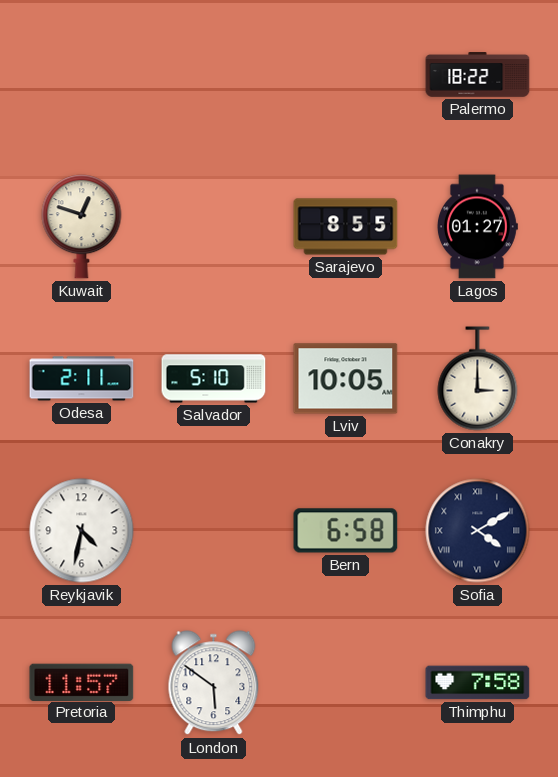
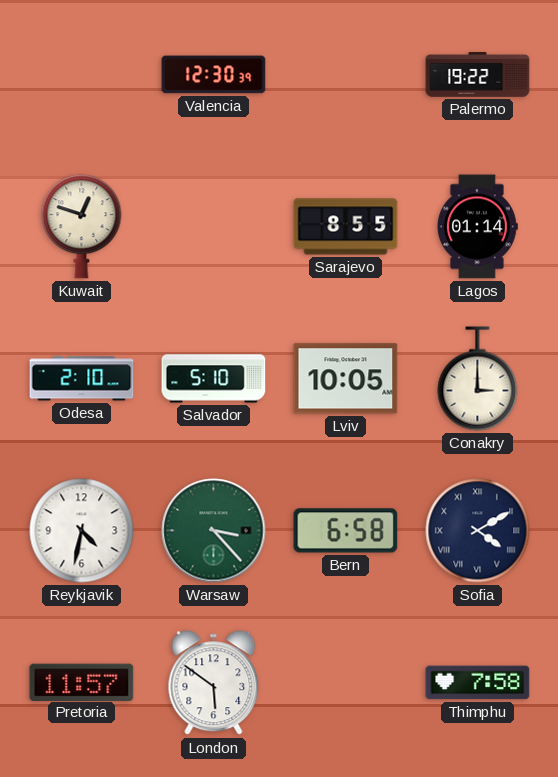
Valencia: none -> 12:30 (214, 75)
Palermo: 18:22 -> 19:22 (478, 75)
Lagos: 01:27 -> 01:14 (477, 227)
Odesa: 2:11 -> 2:10 (82, 379)
Warsaw: none -> 3:23 (214, 531)
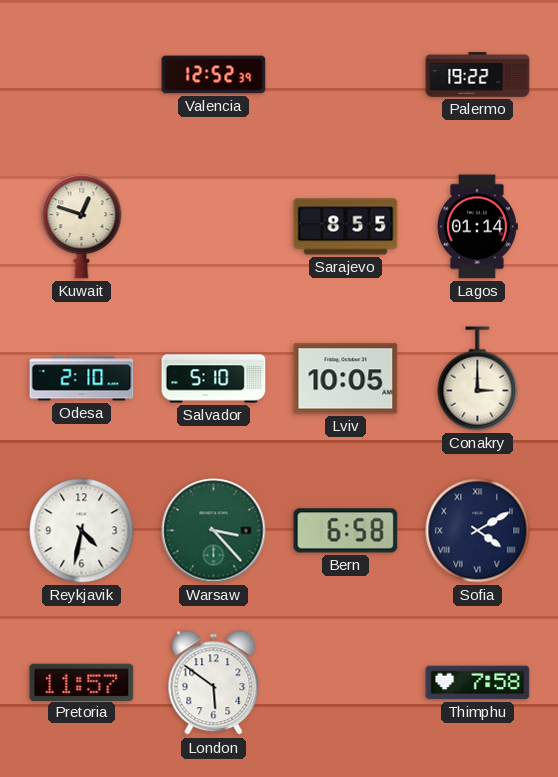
Valencia: 12:30 -> 12:52 (214, 75)
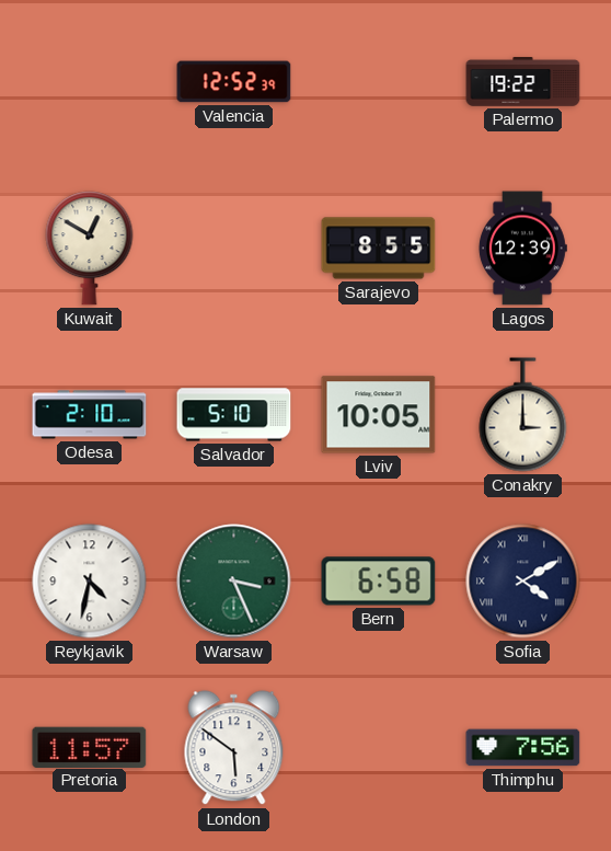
Kuwait: 12:48 -> 12:50 (90, 249)
Lagos: 01:14 -> 12:39 (522, 249)
Warsaw: 3:23 -> 3:26 (234, 582)
Thimphu: 7:58 -> 7:56 (523, 748)
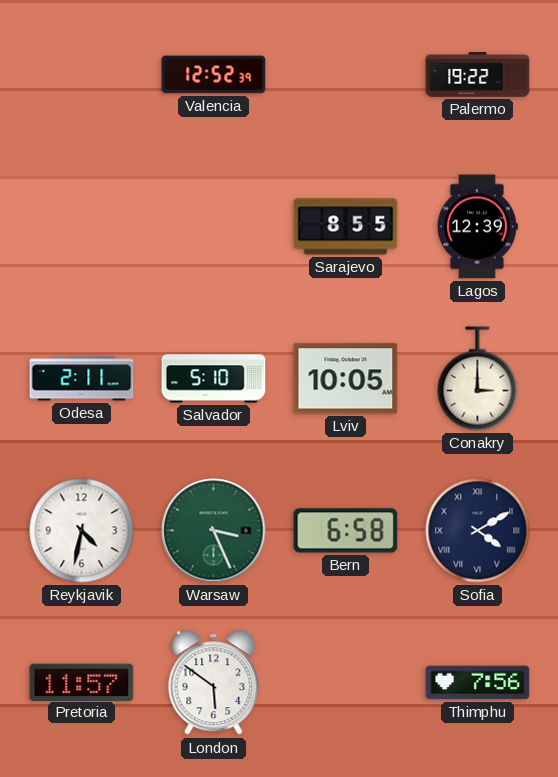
Kuwait: 12:50 -> none (90, 249)
Odesa: 2:10 -> 2:11 (82, 379)
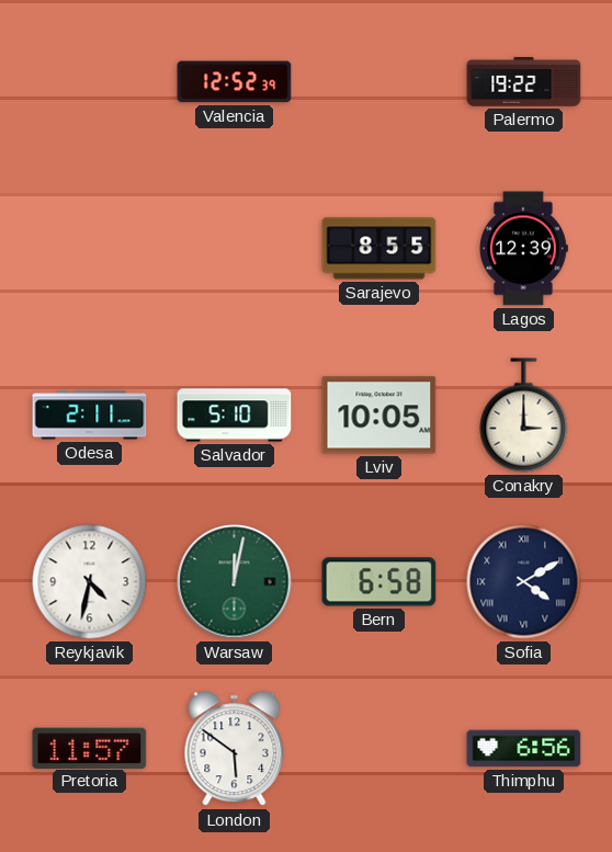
Warsaw: 3:26 -> 12:02 (235, 582)
Thimphu: 7:56 -> 6:56 (524, 749)
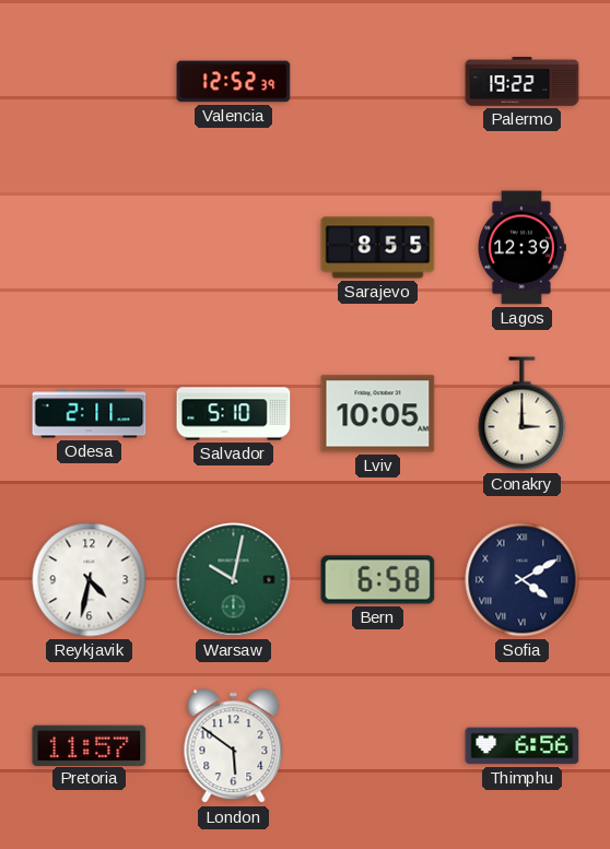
Warsaw: 12:02 -> 10:02 (234, 580)
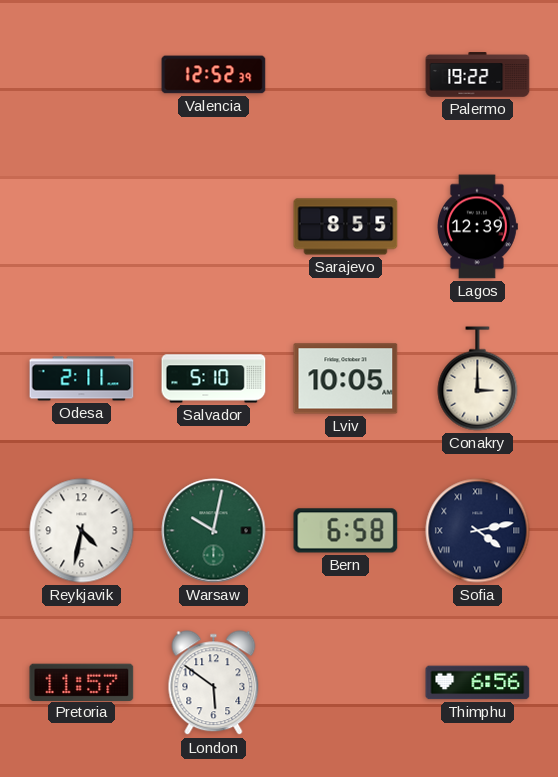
Sofia: 4:10 -> 4:13 (478, 531)
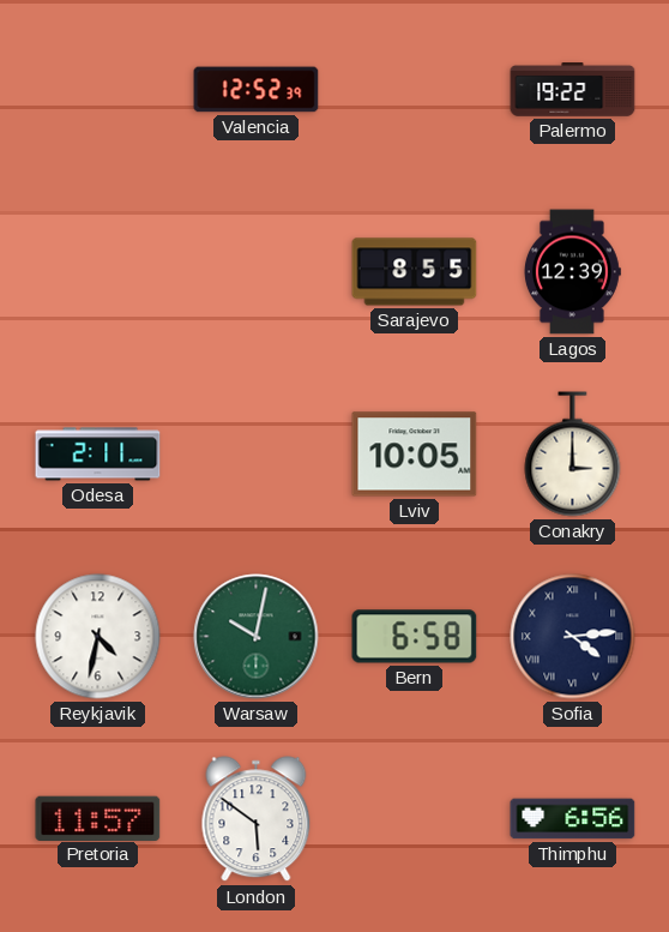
Salvador: 5:10 -> none (214, 379)
Sofia: 4:13 -> 4:14 (573, 637)
